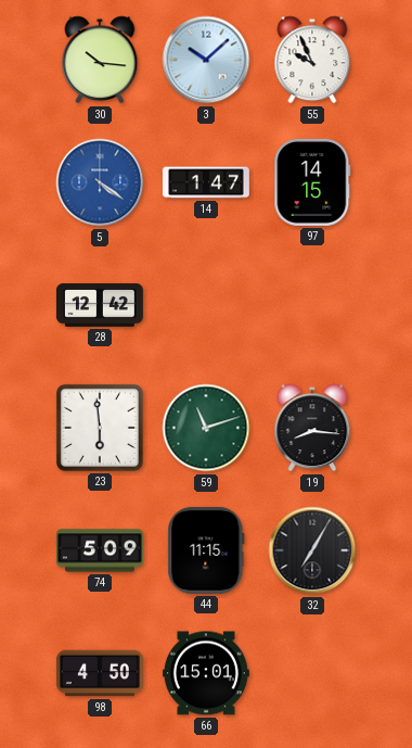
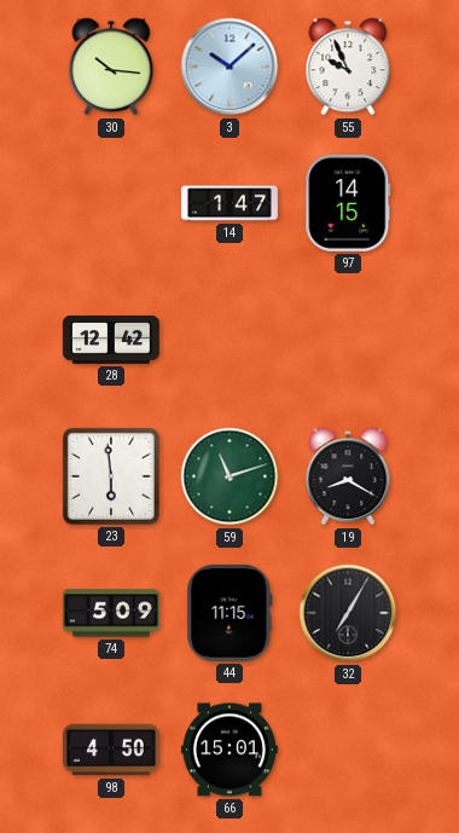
5: 4:21 -> none (100, 182)
19: 8:16 -> 8:20 (348, 476)
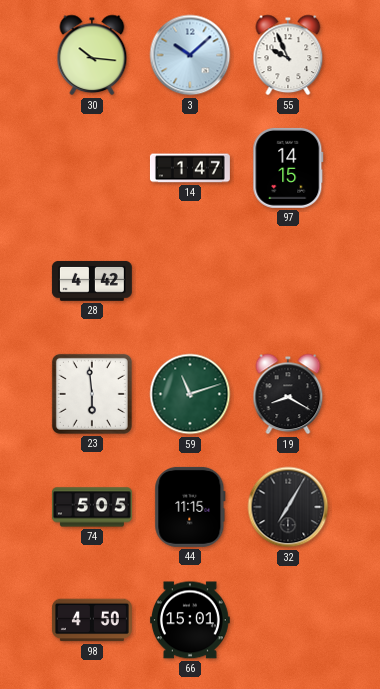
28: 12:42 -> 4:42 (92, 281)
74: 5:09 -> 5:05 (92, 507)
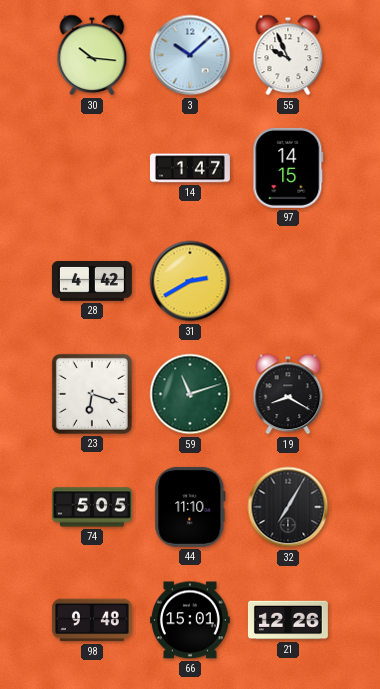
31: none -> 2:40 (190, 281)
23: 5:59 -> 6:18 (92, 394)
44: 11:15 -> 11:10 (190, 507)
98: 4:50 -> 9:48 (92, 620)
21: none -> 12:26 (288, 620)
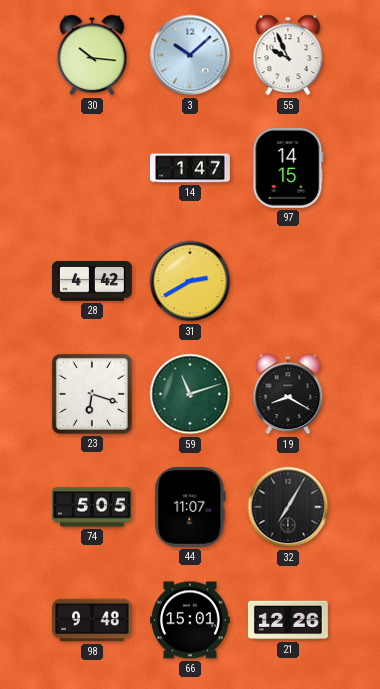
44: 11:10 -> 11:07 (190, 507)
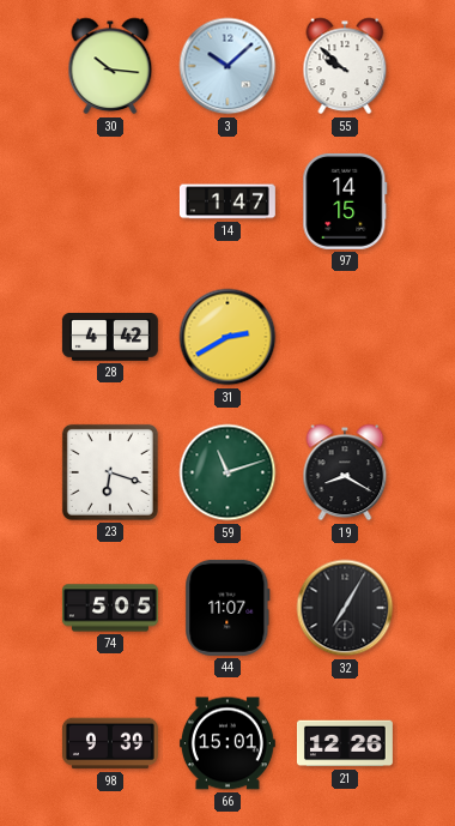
55: 9:56 -> 9:52 (345, 66)
98: 9:48 -> 9:39 (110, 743)
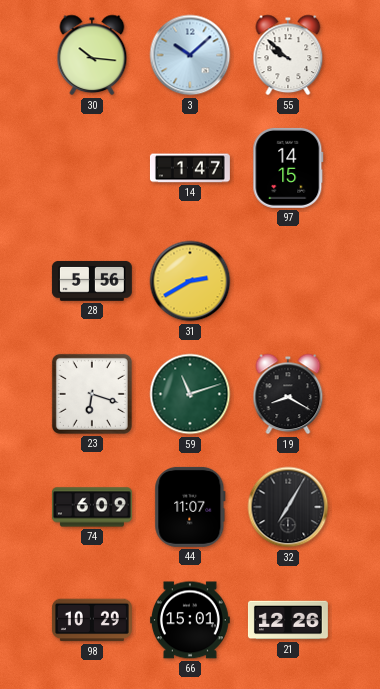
28: 4:42 -> 5:56 (92, 281)
74: 5:05 -> 6:09 (92, 507)
98: 9:39 -> 10:29 (92, 620)
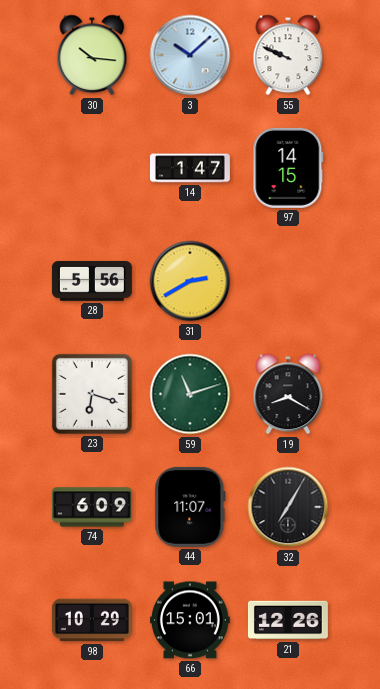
55: 9:52 -> 9:49 (288, 55)
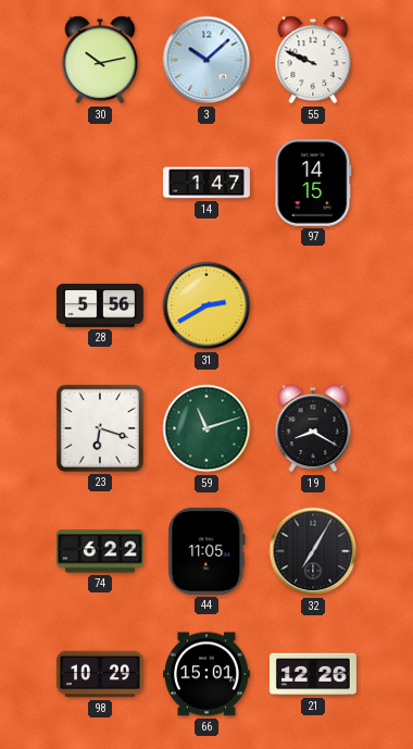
30: 10:16 -> 10:13 (100, 60)
74: 6:09 -> 6:22 (100, 551)
44: 11:07 -> 11:05 (206, 551)
